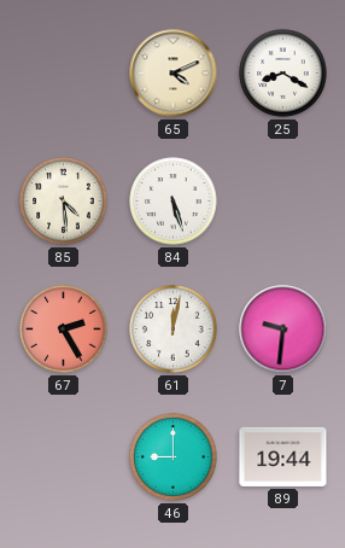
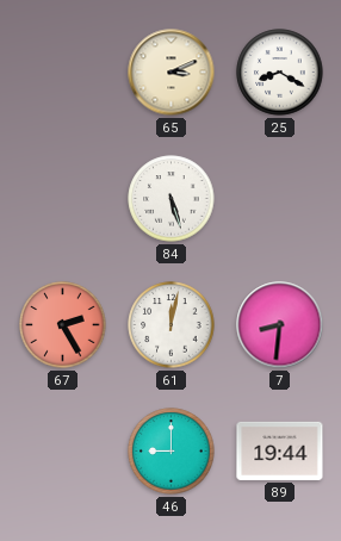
65: 4:11 -> 3:11 (172, 73)
85: 4:29 -> none (64, 202)
7: 9:31 -> 8:31 (280, 325)
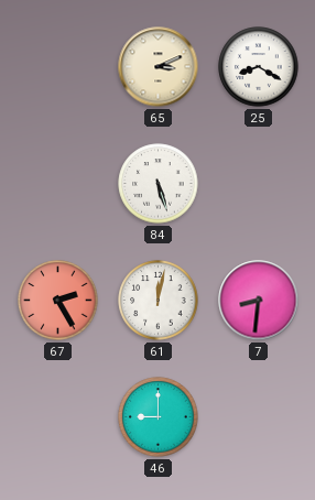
89: 19:44 -> none (280, 450)
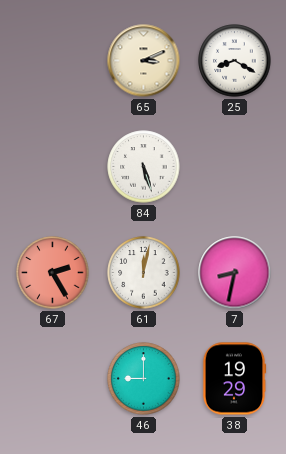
7: 8:31 -> 8:32 (235, 273)
38: none -> 19:29 (234, 379)
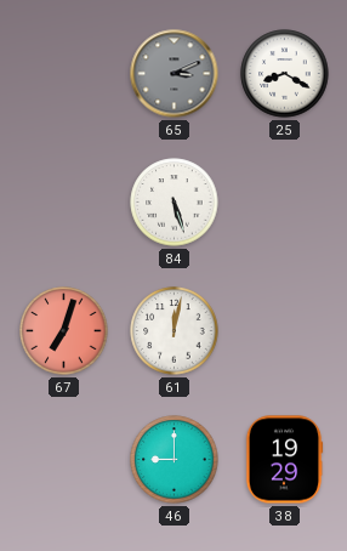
65 dial: cream -> grey (175, 74)
67: 2:25 -> 7:03 (64, 331)
7: 8:32 -> none (235, 273)
